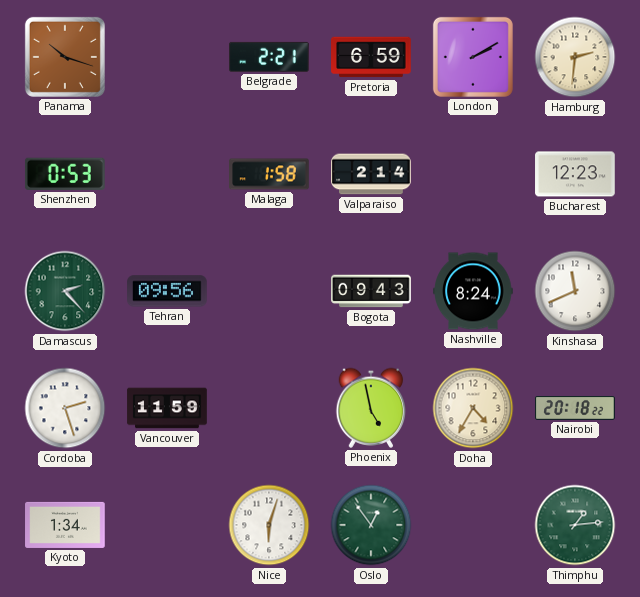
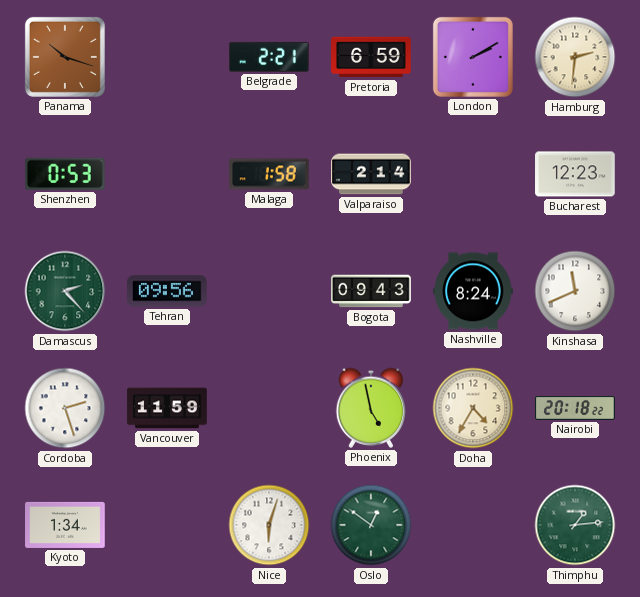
Oslo: 12:54 -> 12:51 (371, 525)
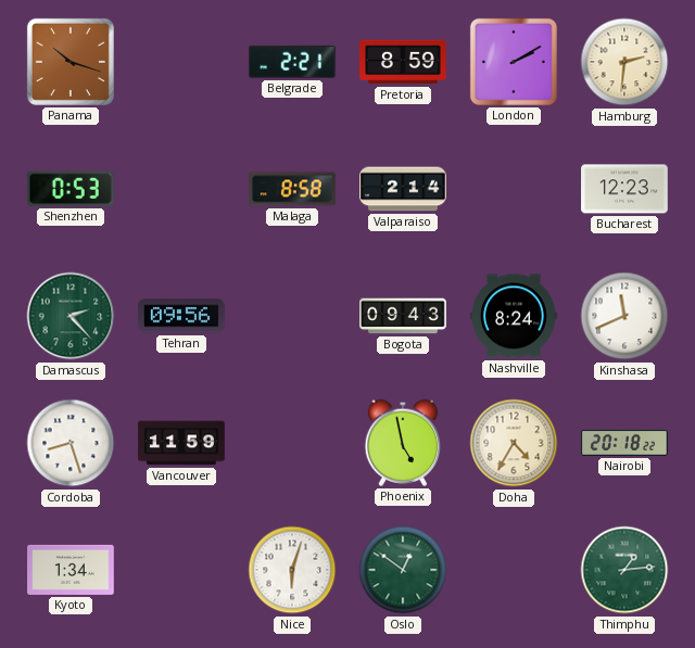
Pretoria: 6:59 -> 8:59 (403, 62)
Malaga: 1:58 -> 8:58 (292, 189)
Cordoba: 2:27 -> 8:27 (71, 443)
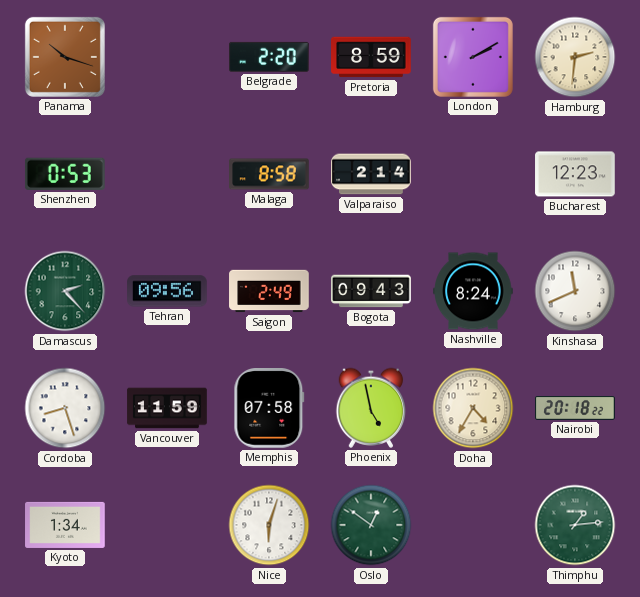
Belgrade: 2:21 -> 2:20 (270, 57)
Saigon: none -> 2:49 (269, 291)
Memphis: none -> 07:58 (269, 409)
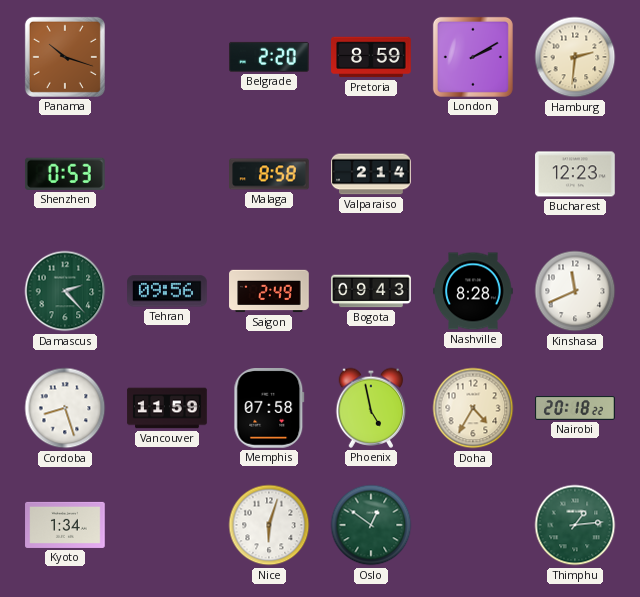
Nashville: 8:24 -> 8:28 (473, 291)
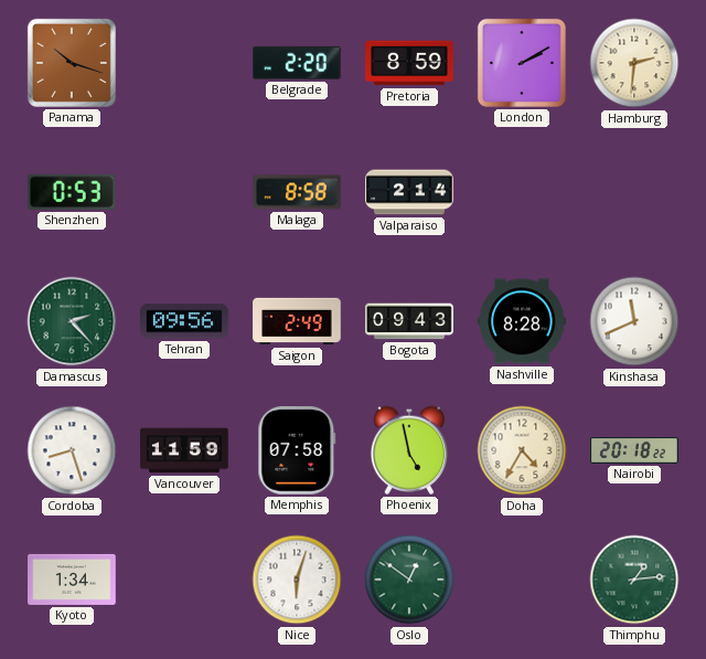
Bucharest: 12:23 -> none (575, 174)
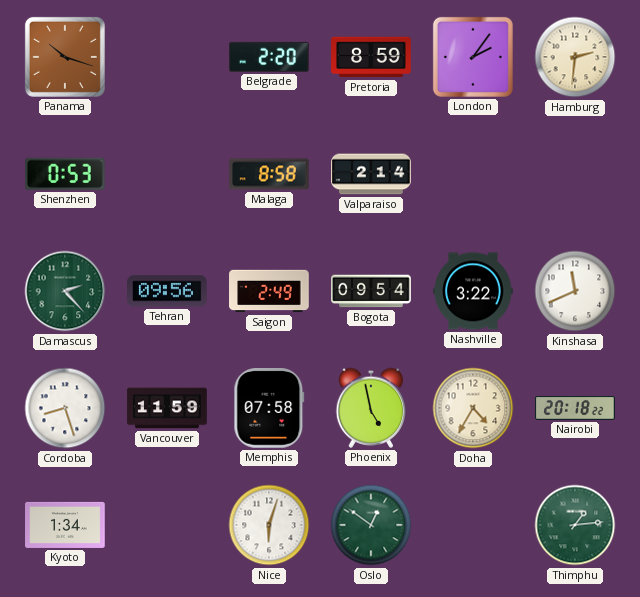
London: 2:10 -> 2:06 (473, 57)
Bogota: 09:43 -> 09:54 (371, 291)
Nashville: 8:28 -> 3:22 (473, 291)
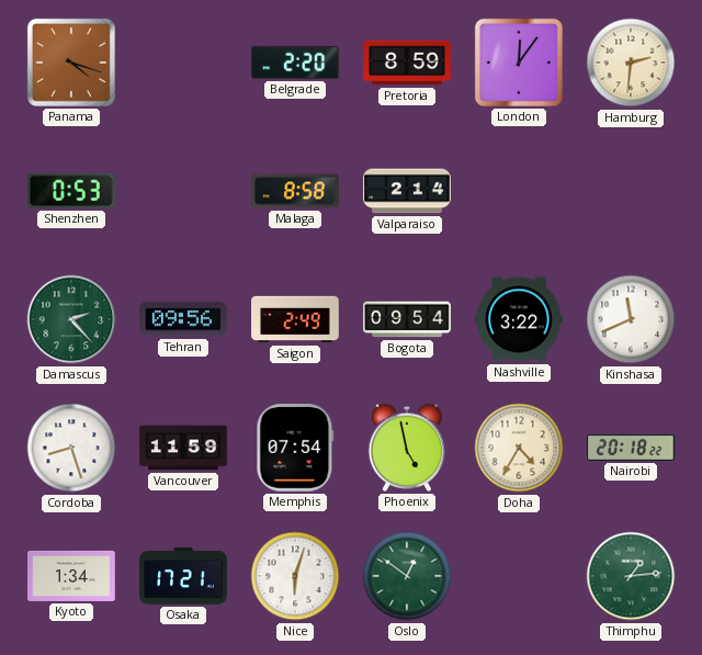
Panama: 10:18 -> 4:18 (71, 63)
London: 2:06 -> 12:06 (519, 63)
Memphis: 07:58 -> 07:54 (295, 449)
Osaka: none -> 17:21 (183, 576)
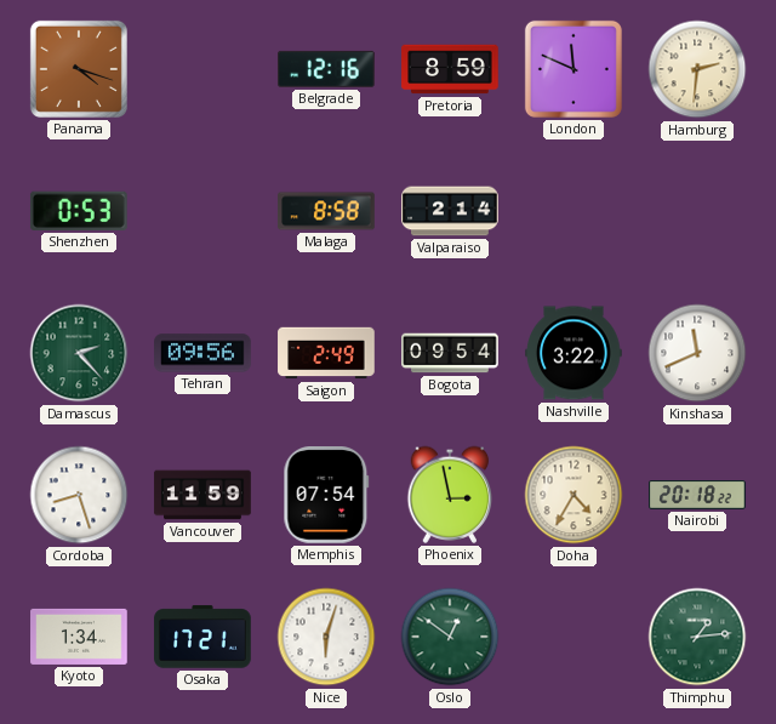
Belgrade: 2:20 -> 12:16 (327, 69)
London: 12:06 -> 11:49 (574, 69)
Phoenix: 4:58 -> 2:58 (450, 495)
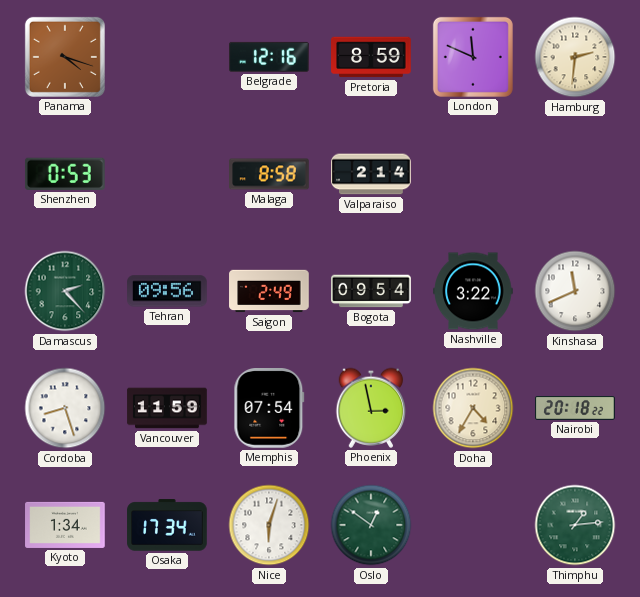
Osaka: 17:21 -> 17:34 (167, 525)
